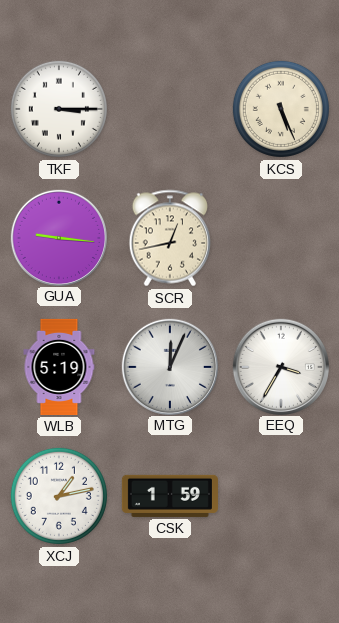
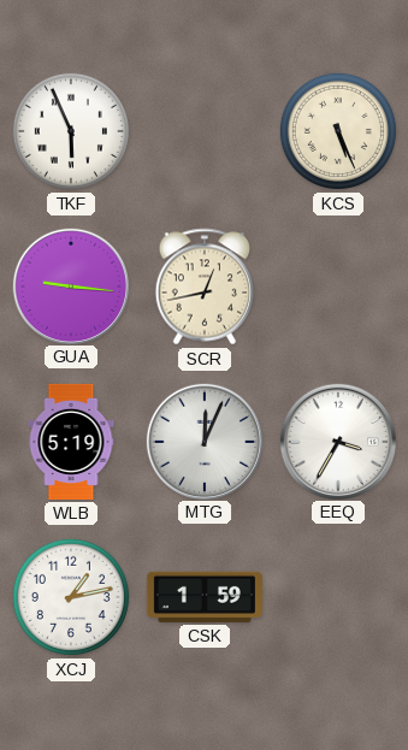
TKF: 3:15 -> 5:56 (71, 131)
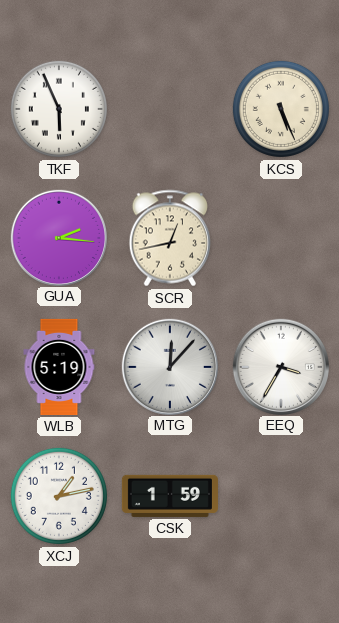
GUA: 9:16 -> 2:16 (58, 237)
MTG: 12:04 -> 12:07 (169, 366)
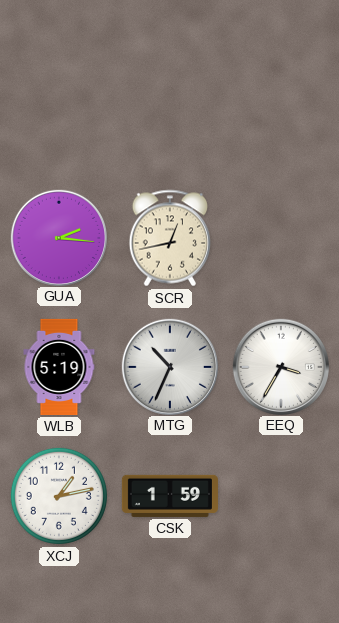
TKF: 5:56 -> none (59, 109)
KCS: 5:26 -> none (281, 109)
MTG: 12:07 -> 10:34 (169, 366)
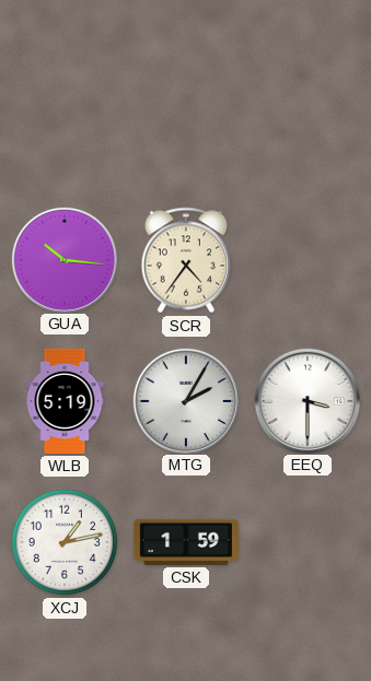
GUA: 2:16 -> 10:16 (63, 259)
SCR: 12:43 -> 4:36 (185, 260)
MTG: 10:34 -> 2:05 (185, 400)
EEQ: 3:35 -> 3:30 (306, 400)
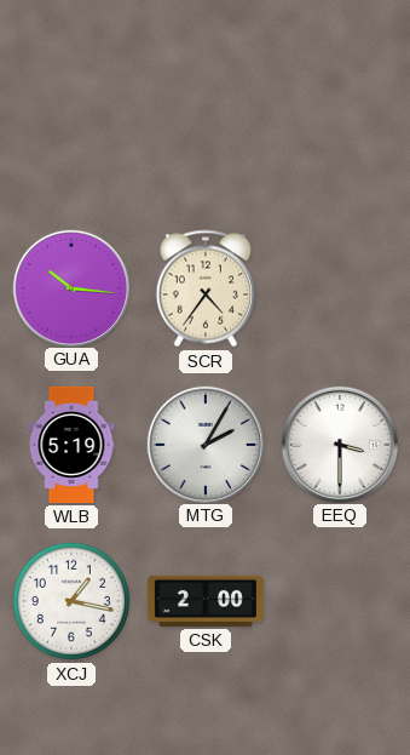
XCJ: 1:13 -> 1:17 (71, 601)
CSK: 1:59 -> 2:00 (206, 601)
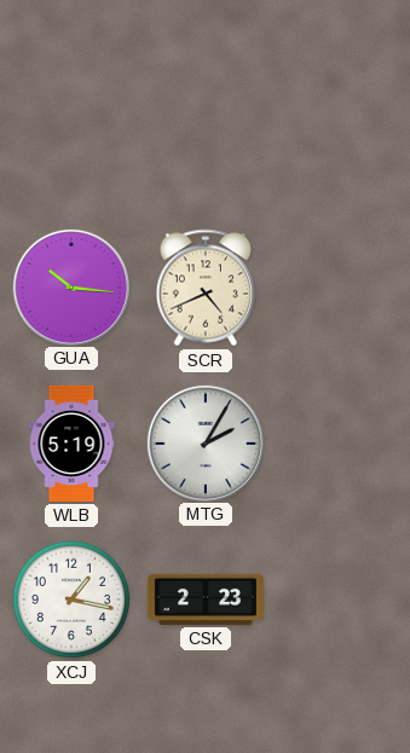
SCR: 4:36 -> 4:41 (204, 288)
EEQ: 3:30 -> none (339, 444)
CSK: 2:00 -> 2:23 (206, 599)
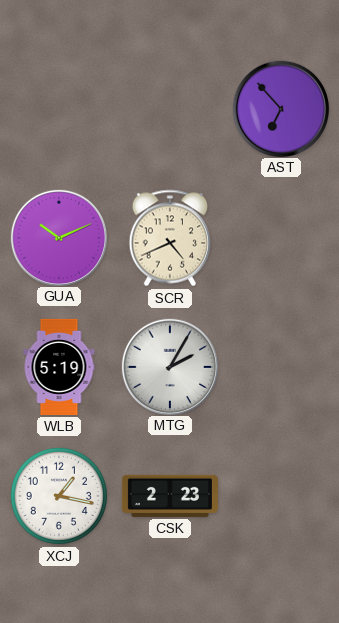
AST: none -> 6:53 (280, 108)
GUA: 10:16 -> 10:11 (58, 237)
